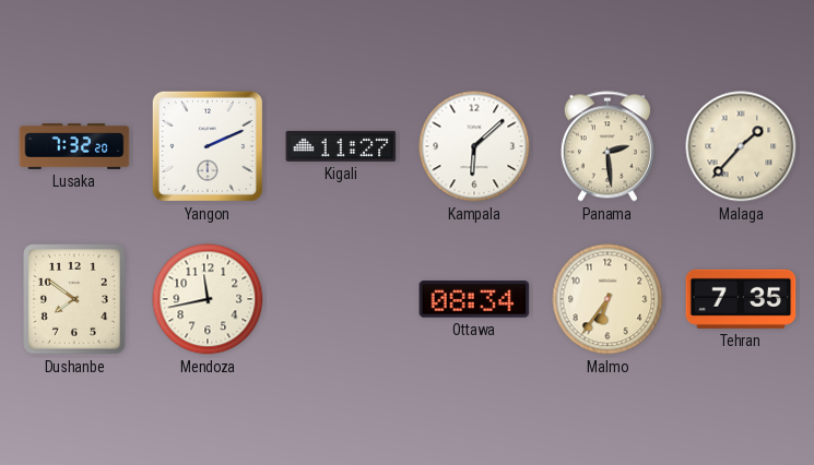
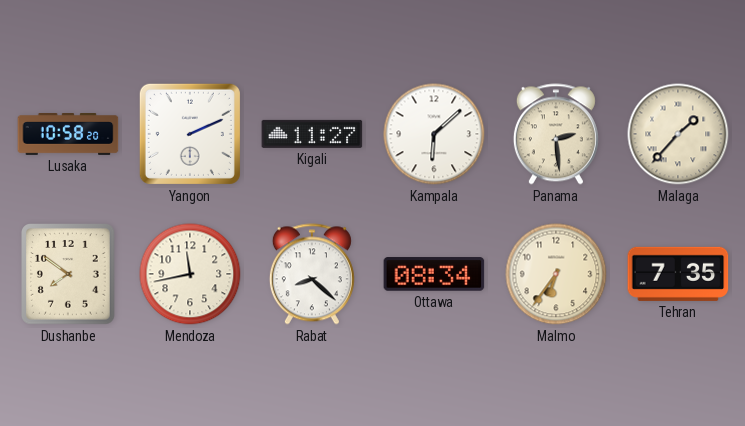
Lusaka: 7:32 -> 10:58 (68, 135)
Rabat: none -> 8:22 (312, 274)
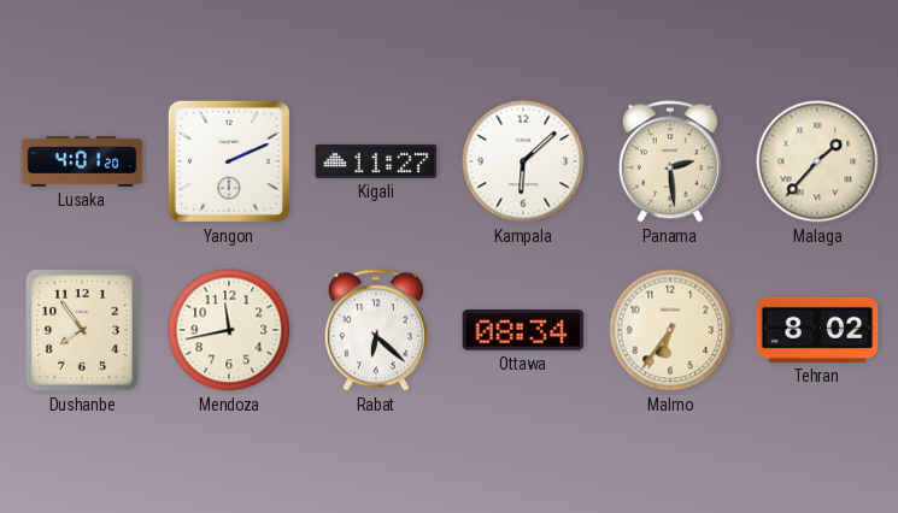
Lusaka: 10:58 -> 4:01 (82, 163)
Dushanbe: 7:51 -> 7:54 (83, 331)
Rabat: 8:22 -> 6:22 (376, 330)
Tehran: 7:35 -> 8:02 (817, 330)
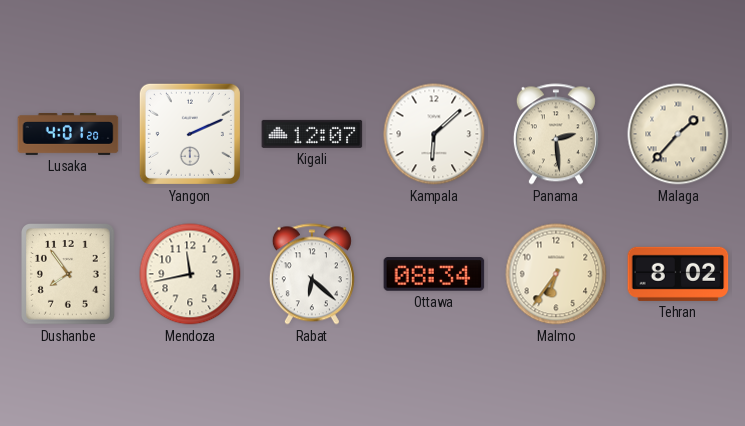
Kigali: 11:27 -> 12:07 (312, 134)
